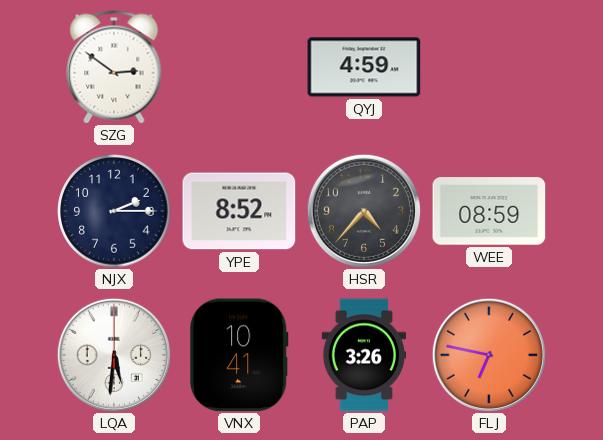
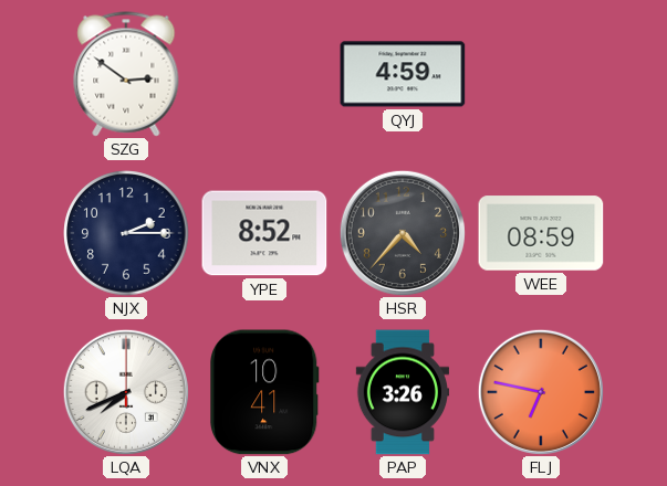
LQA: 5:31 -> 7:41 (126, 392)
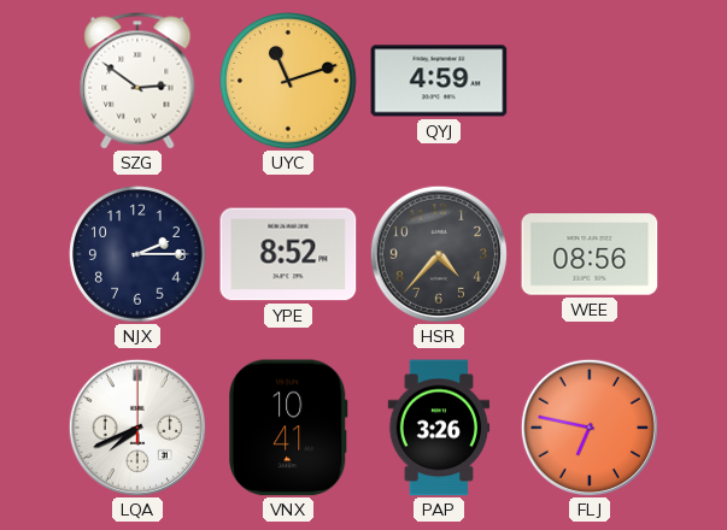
UYC: none -> 11:12 (288, 81)
WEE: 08:59 -> 08:56 (590, 254)
